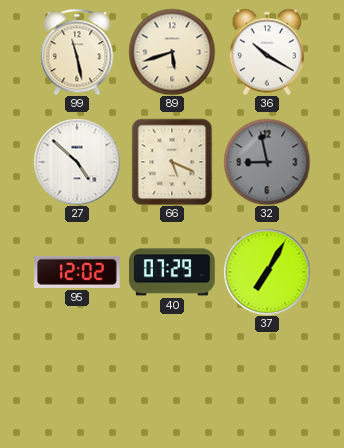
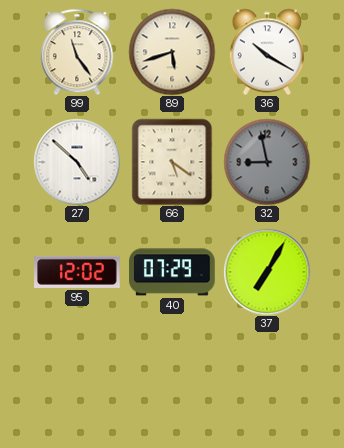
99: 11:28 -> 11:24 (77, 52)
66: 5:19 -> 5:21 (172, 162)
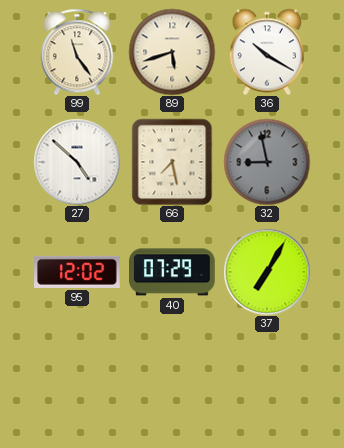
66: 5:21 -> 7:28 (172, 162)
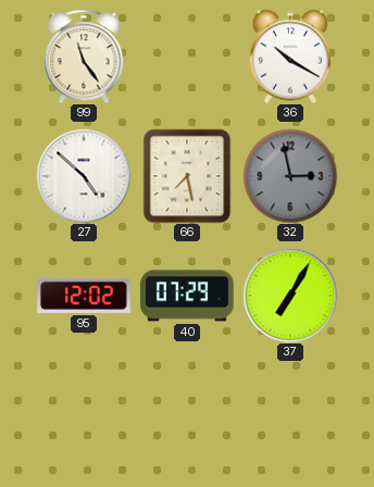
89: 5:42 -> none (172, 52)
32: 8:58 -> 2:58 (290, 176)
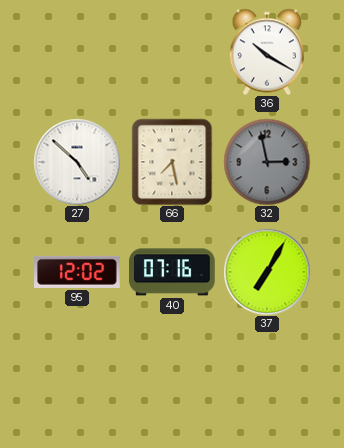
99: 11:24 -> none (84, 57)
40: 07:29 -> 07:16 (172, 272)
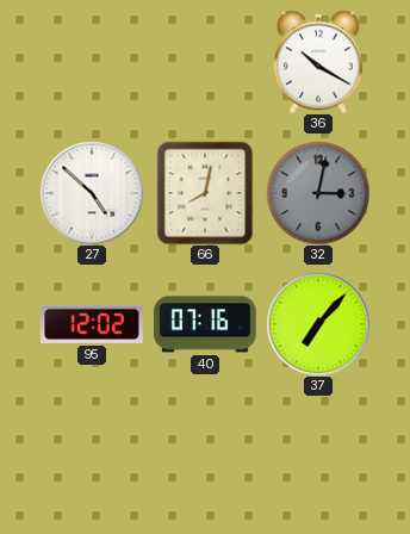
66: 7:28 -> 8:02 (205, 193)
32: 2:58 -> 3:02 (318, 193)
37: 7:05 -> 7:07 (318, 324)
